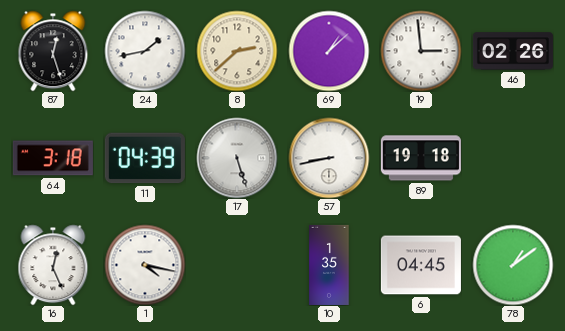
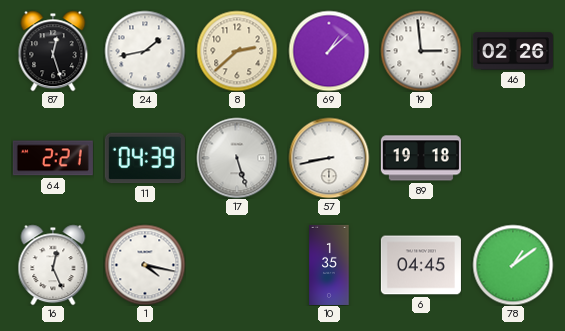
64: 3:18 -> 2:21 (53, 158)
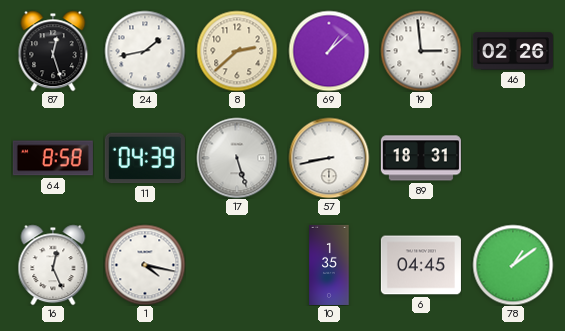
64: 2:21 -> 8:58 (53, 158)
89: 19:18 -> 18:31 (421, 158)
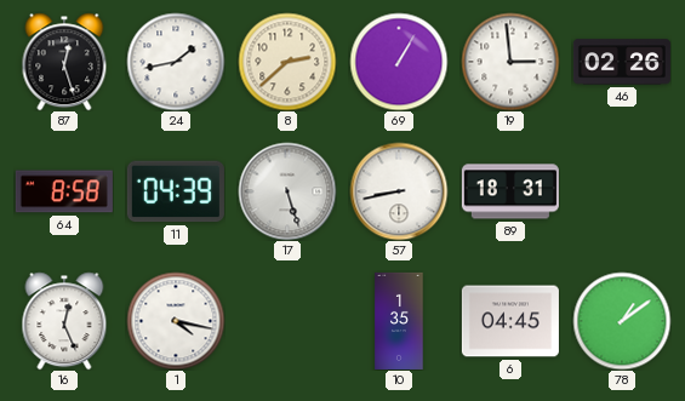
69: 1:08 -> 1:05 (399, 62)
